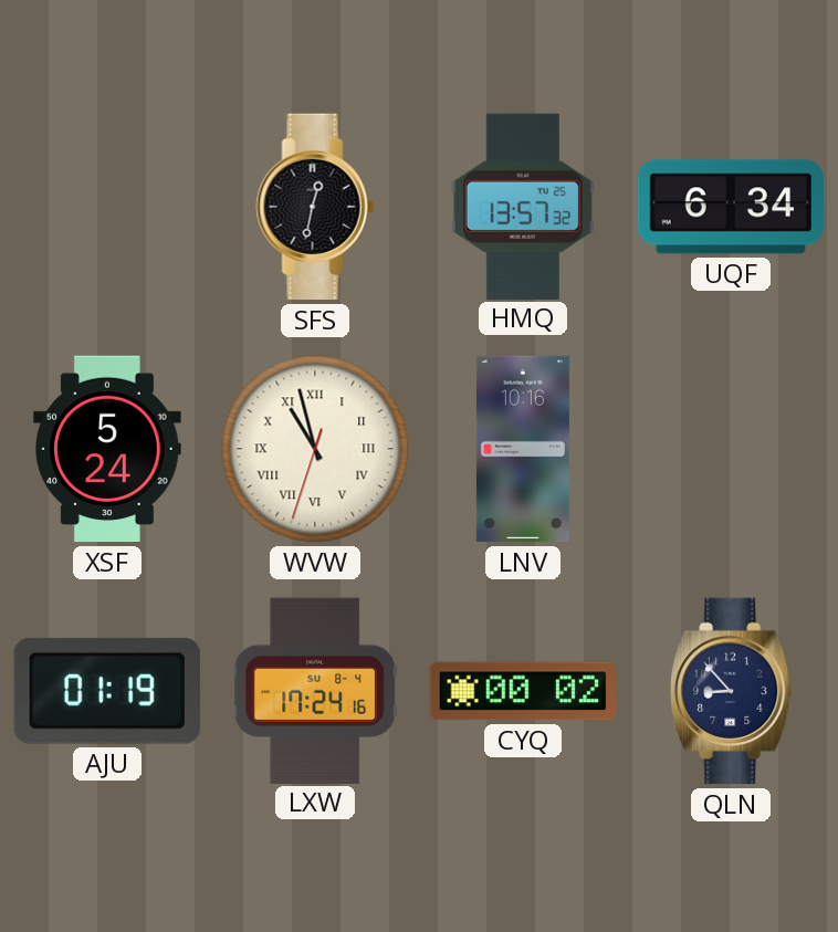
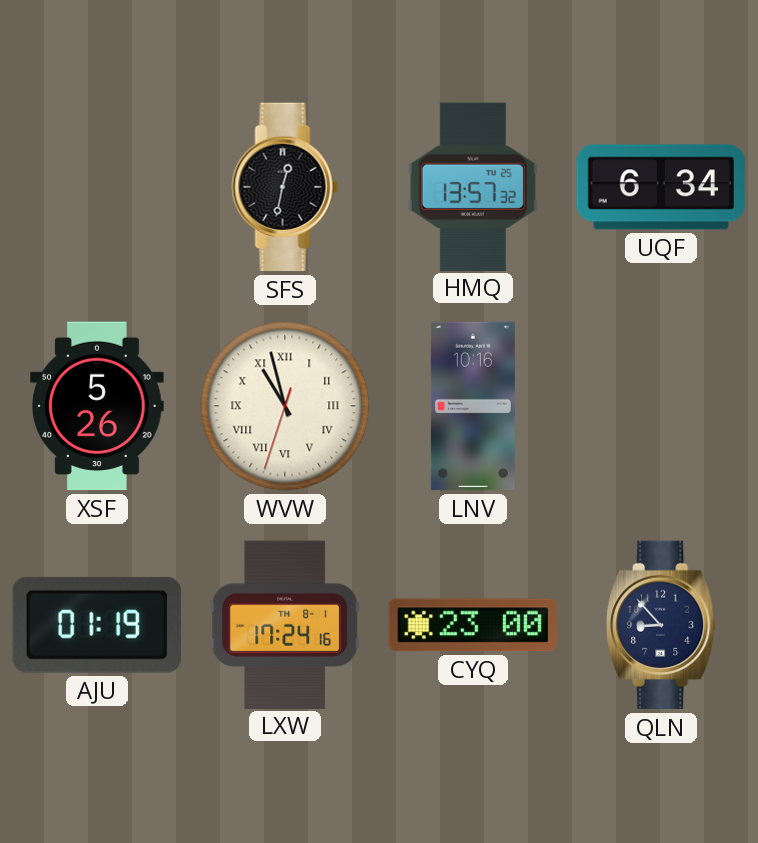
XSF: 5:24 -> 5:26 (98, 406)
LXW date: SU 8-4 -> TH 8-1 (285, 624)
CYQ: 00:02 -> 23:00 (472, 625)
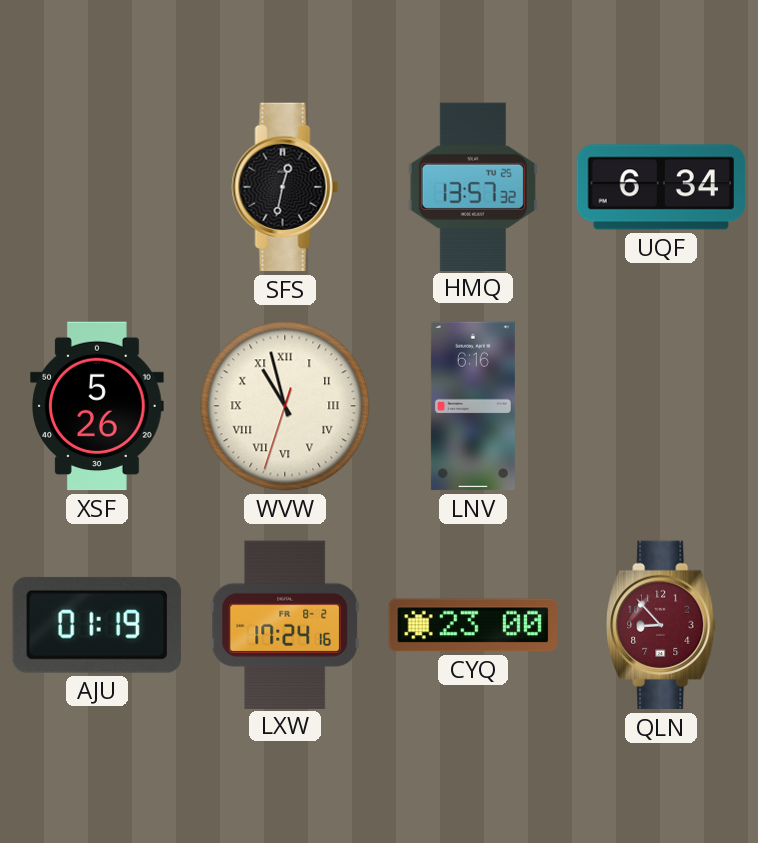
LNV: 10:16 -> 6:16 (473, 406)
LXW date: TH 8-1 -> FR 8-2 (285, 624)
QLN dial: navy -> burgundy (662, 625)
